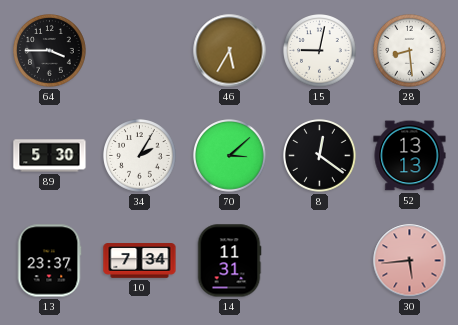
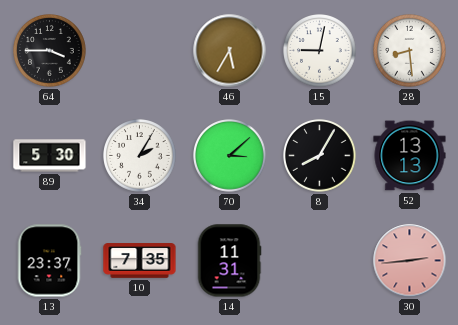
8: 12:21 -> 8:05 (320, 156)
10: 7:34 -> 7:35 (140, 261)
30: 5:44 -> 2:44 (410, 261)
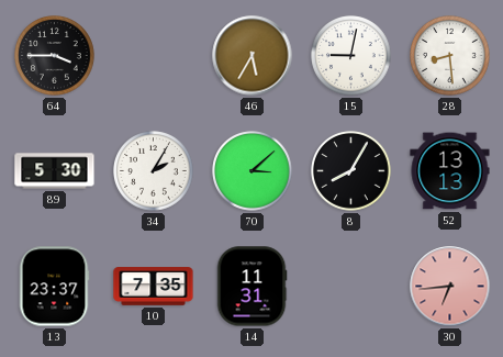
30: 2:44 -> 6:44 (450, 287)
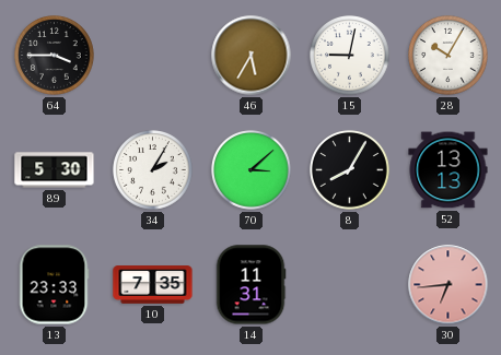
28: 8:29 -> 10:05 (448, 56)
13: 23:37 -> 23:33 (54, 285)
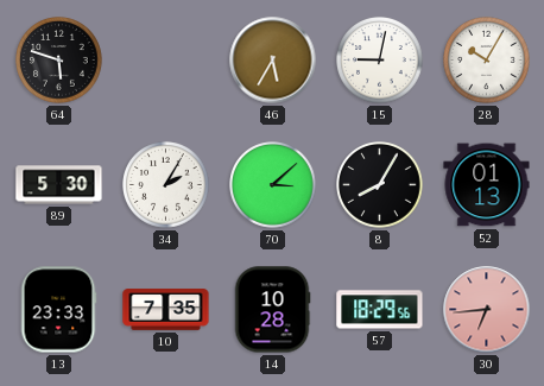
64: 3:45 -> 5:48 (59, 61)
52: 13:13 -> 01:13 (487, 185)
14: 11:31 -> 10:28 (272, 310)
57: none -> 18:29 (380, 310)
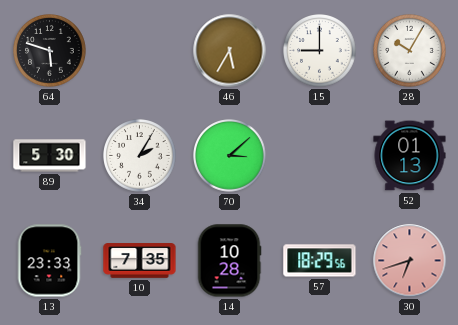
15: 9:02 -> 9:00 (320, 51)
8: 8:05 -> none (380, 185)
30: 6:44 -> 6:42 (410, 261)
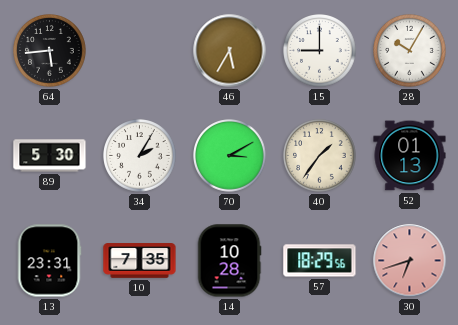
64: 5:48 -> 5:44 (50, 51)
70: 3:08 -> 3:10 (230, 156)
40: none -> 1:36 (320, 156)
13: 23:33 -> 23:31 (49, 261)
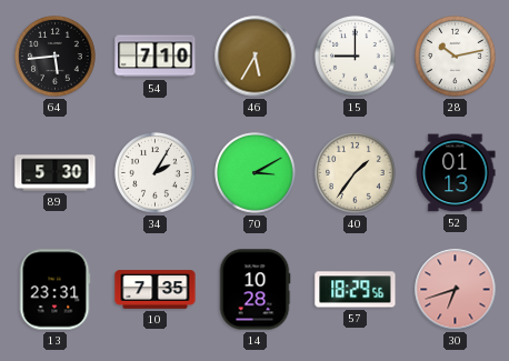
54: none -> 7:10 (156, 57)
28: 10:05 -> 10:13 (456, 57)
